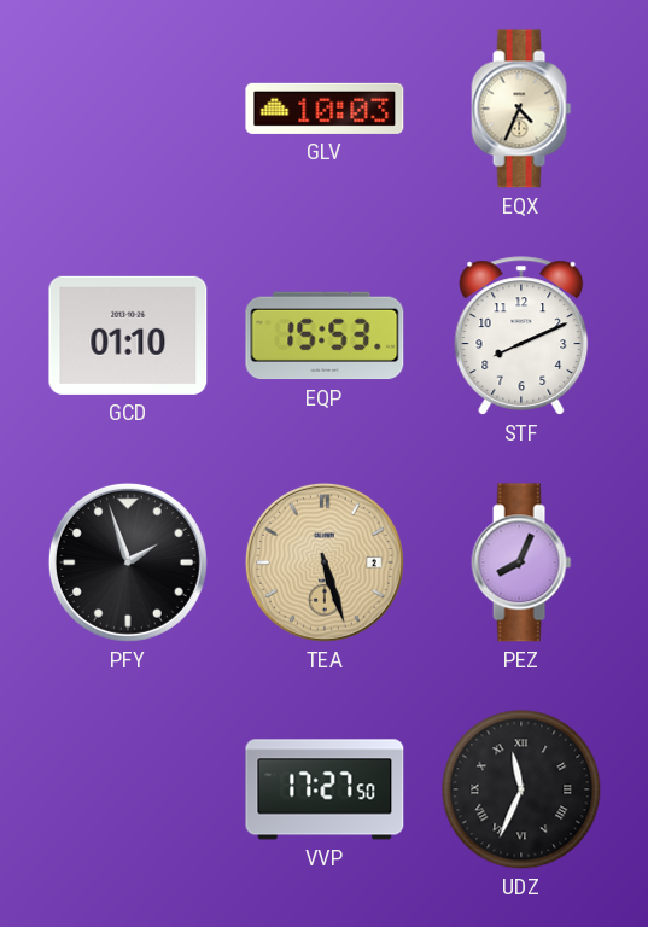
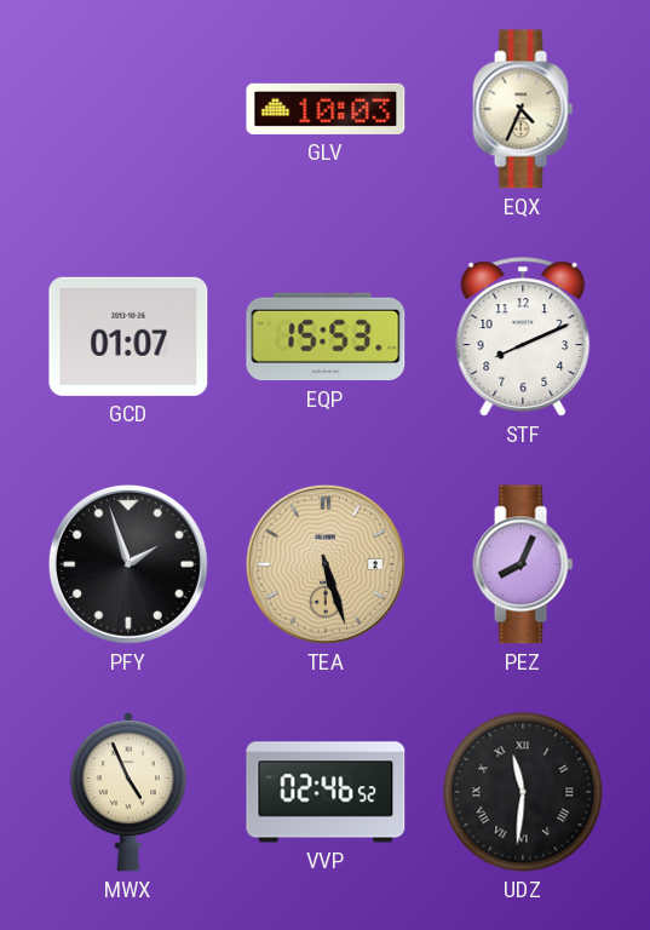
GCD: 01:10 -> 01:07 (128, 337)
MWX: none -> 4:56 (127, 792)
VVP: 17:27 -> 02:46 (326, 792)
UDZ: 11:34 -> 11:31 (523, 792)
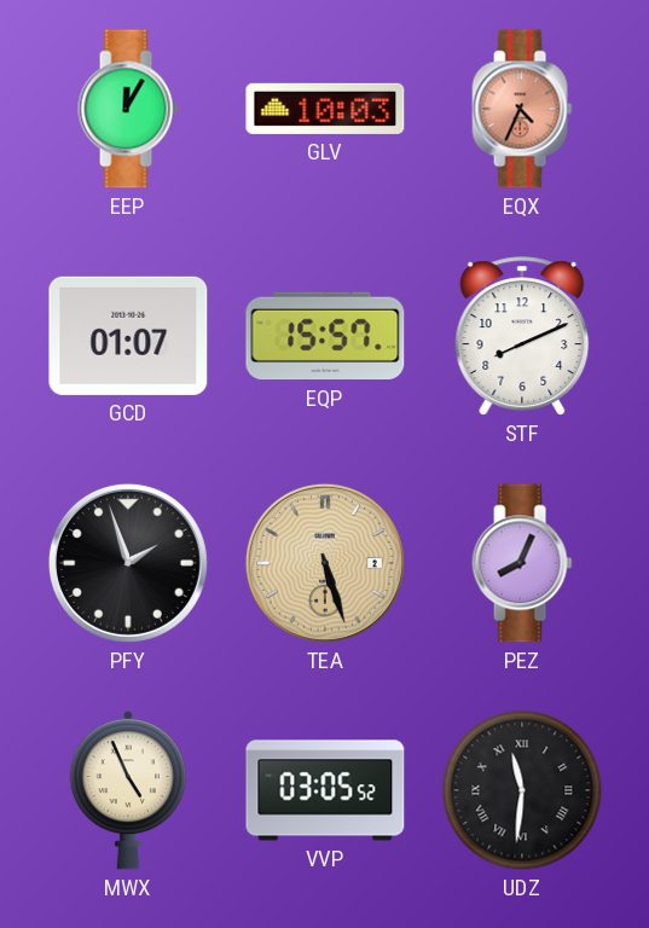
EEP: none -> 12:05 (128, 109)
EQX dial: cream -> salmon (522, 109)
EQP: 15:53 -> 15:57 (325, 336)
VVP: 02:46 -> 03:05 (325, 790)
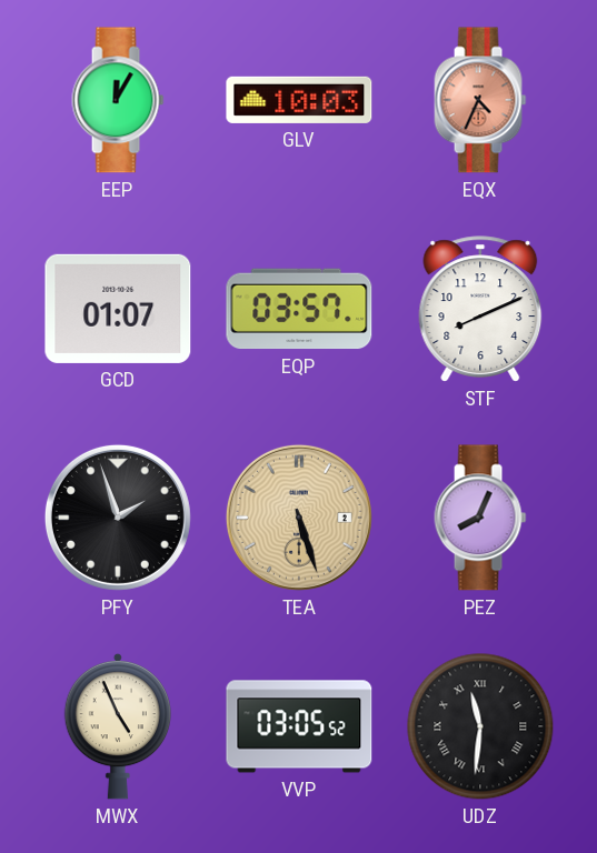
EQP: 15:57 -> 03:57 (299, 309)
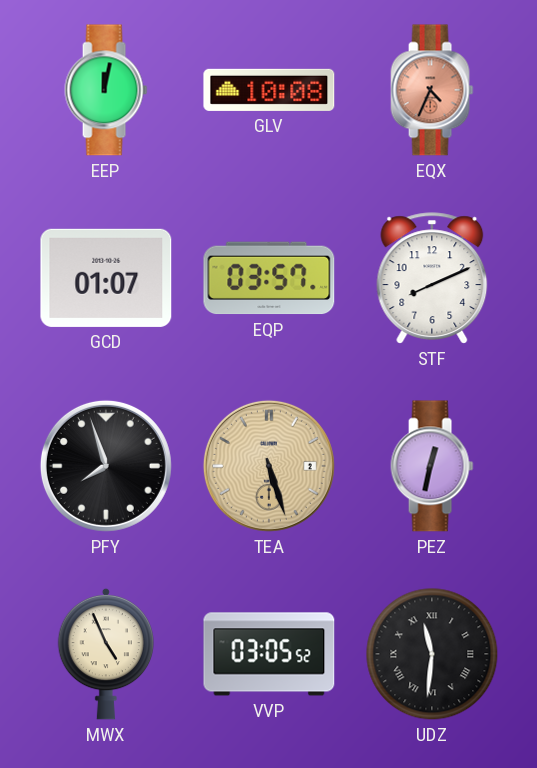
EEP: 12:05 -> 12:02 (106, 90)
GLV: 10:03 -> 10:08 (269, 90)
PFY: 1:57 -> 7:57 (106, 466)
PEZ: 8:04 -> 12:32 (432, 466)
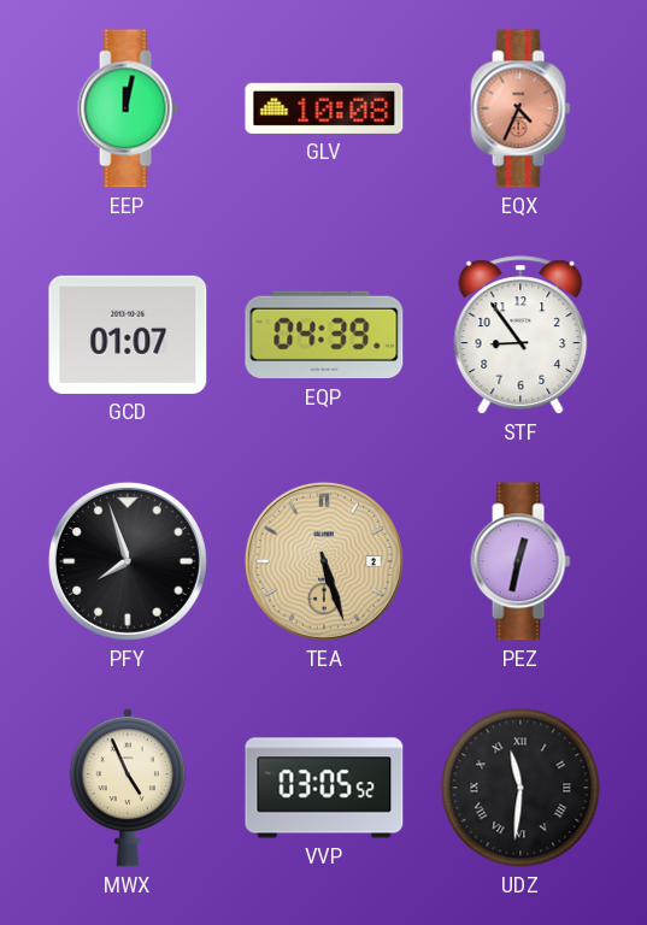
EQP: 03:57 -> 04:39 (324, 335)
STF: 8:11 -> 8:54 (520, 335)
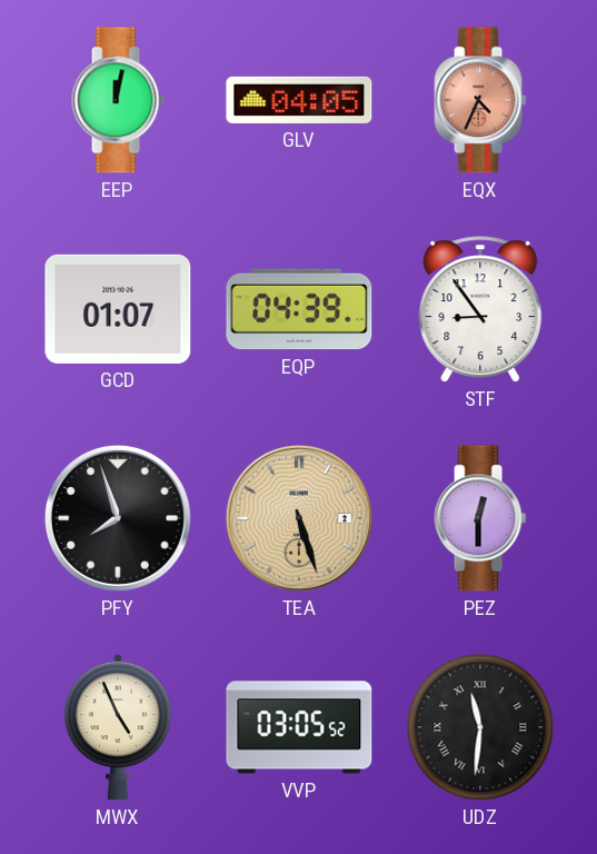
GLV: 10:08 -> 04:05 (299, 100)
PEZ: 12:32 -> 12:30 (480, 518)
